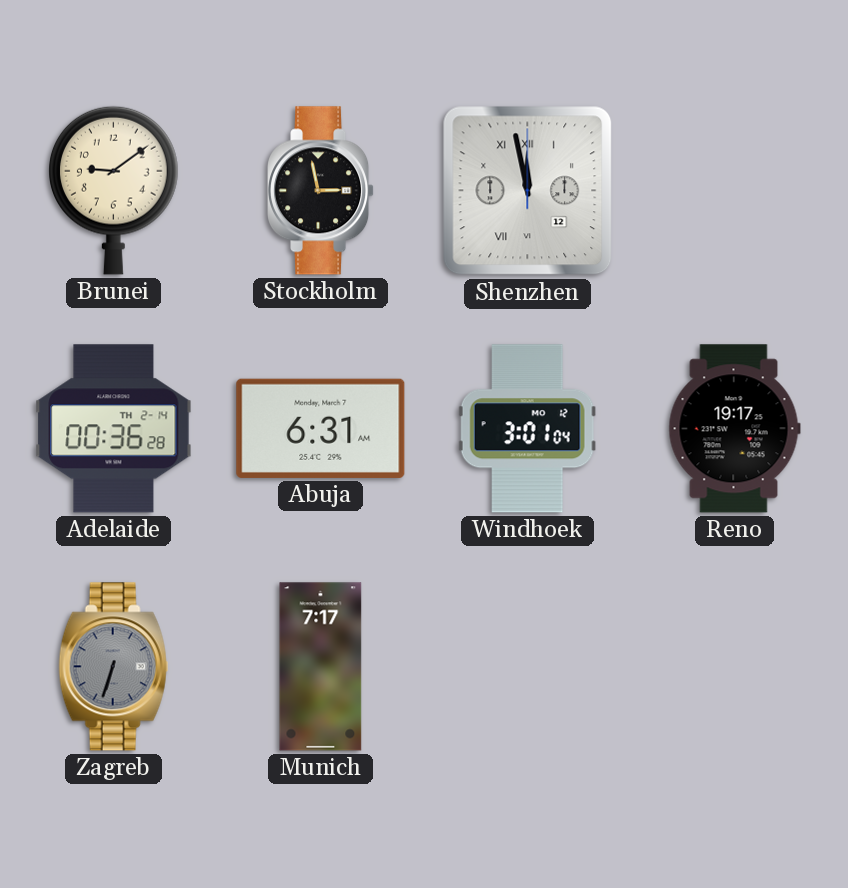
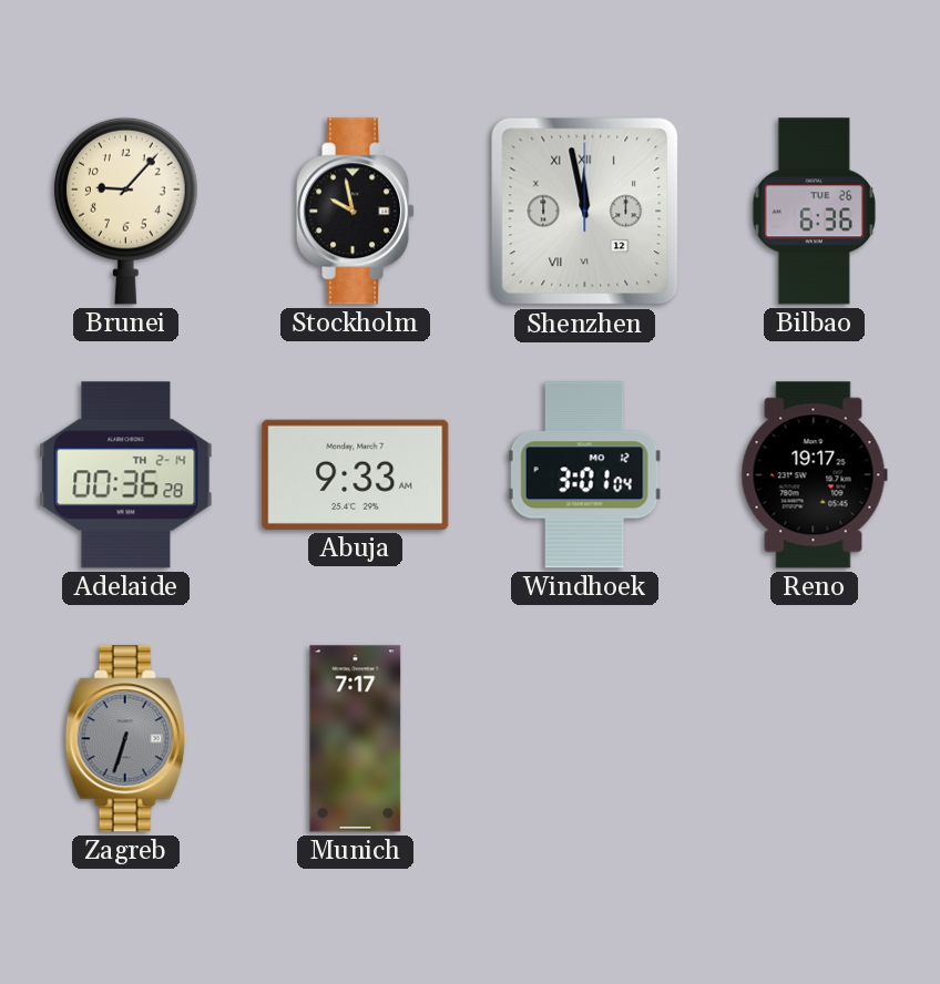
Brunei: 9:09 -> 9:07 (126, 211)
Stockholm: 2:58 -> 9:58 (357, 212)
Bilbao: none -> 6:36 (814, 212)
Abuja: 6:31 -> 9:33 (356, 474)
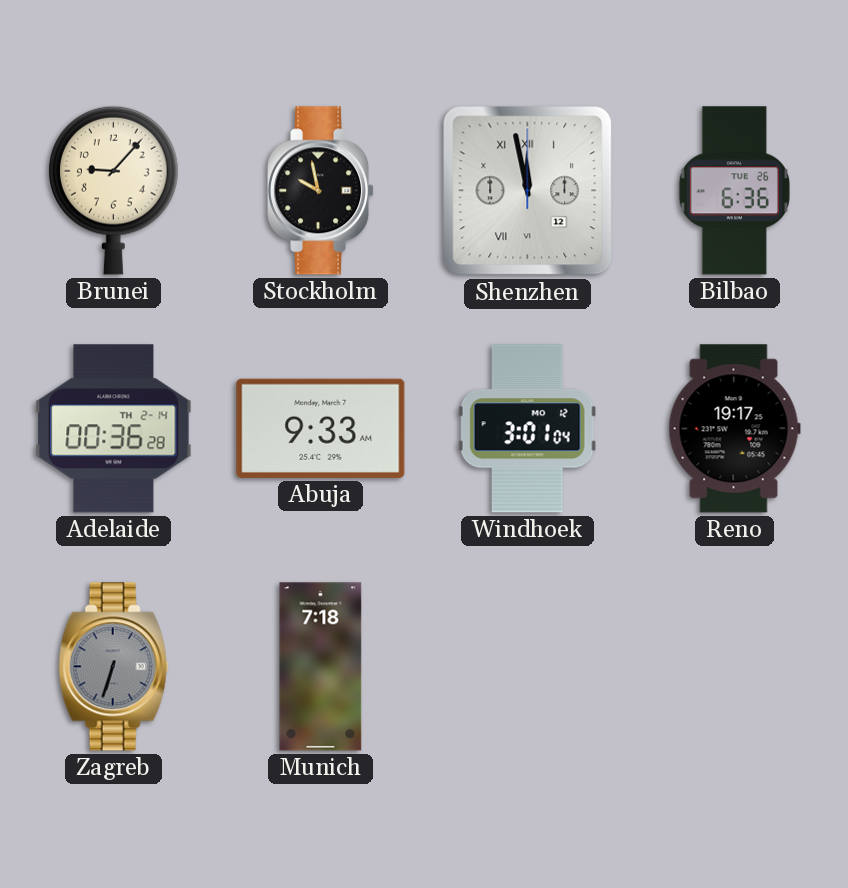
Munich: 7:17 -> 7:18 (321, 667)
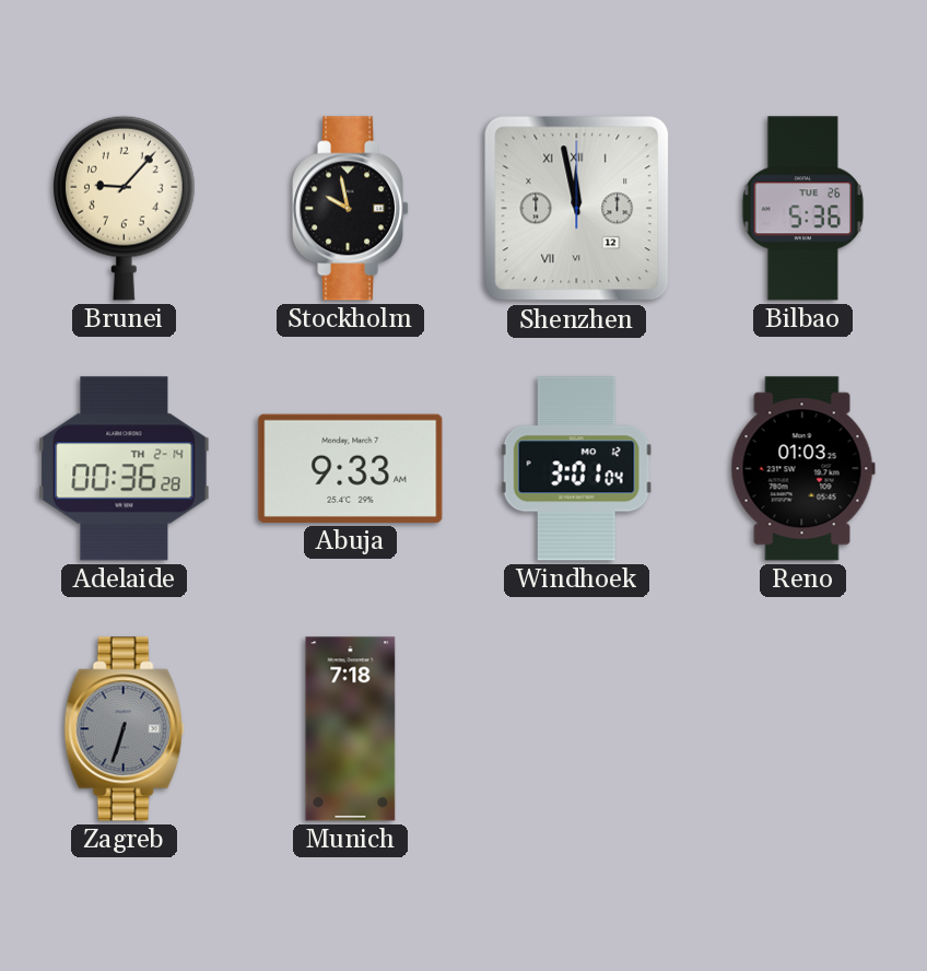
Bilbao: 6:36 -> 5:36 (802, 209)
Reno: 19:17 -> 01:03 (802, 469)
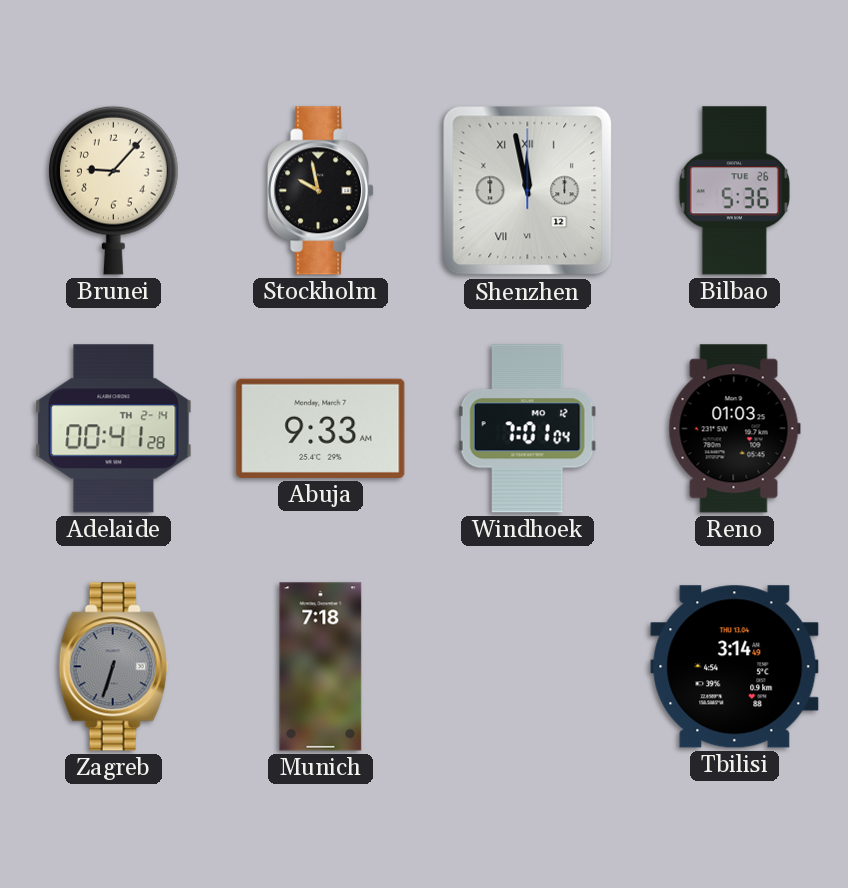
Adelaide: 00:36 -> 00:41 (114, 429)
Windhoek: 3:01 -> 7:01 (527, 429)
Tbilisi: none -> 3:14 (735, 667)
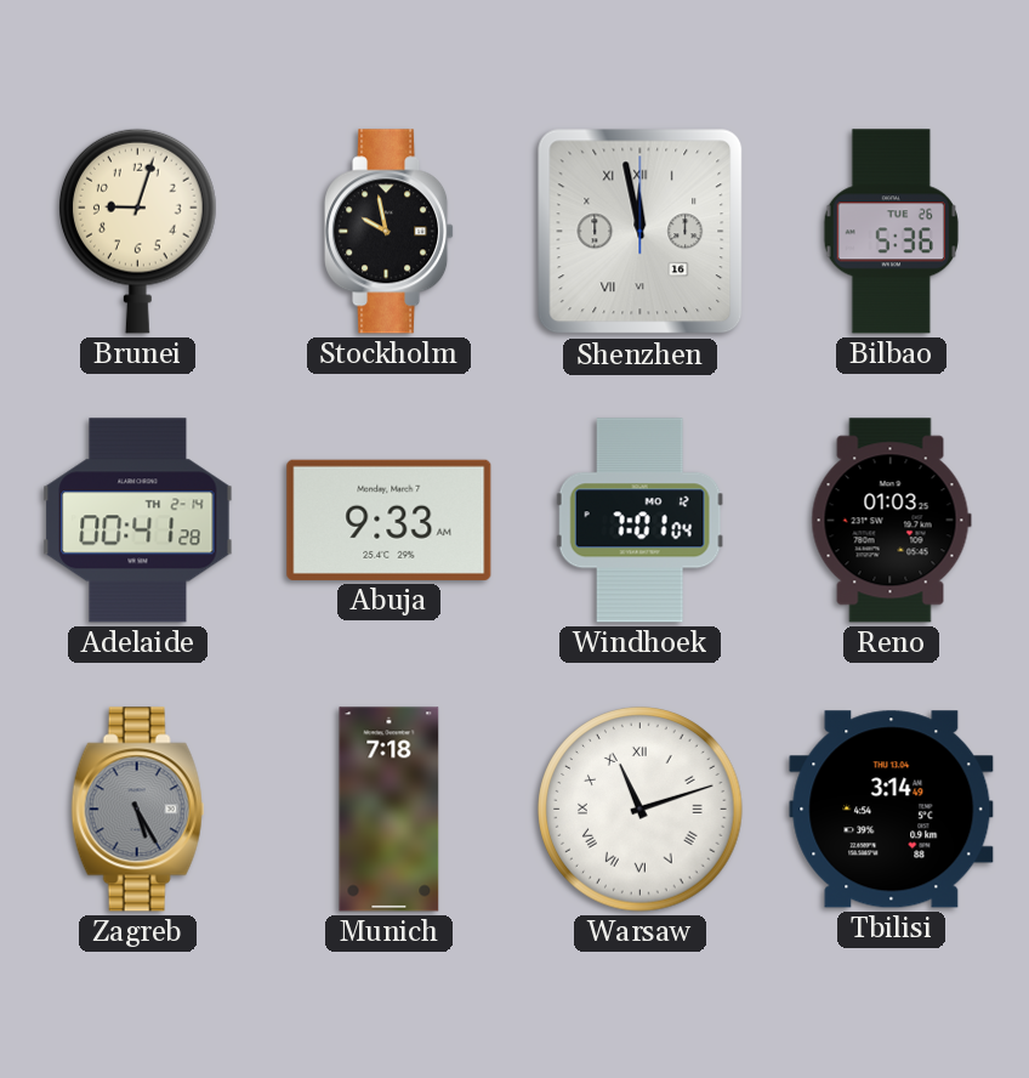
Brunei: 9:07 -> 9:03 (138, 231)
Shenzhen date: 12 -> 16 (641, 232)
Zagreb: 6:33 -> 5:25 (138, 810)
Warsaw: none -> 11:12 (641, 810)
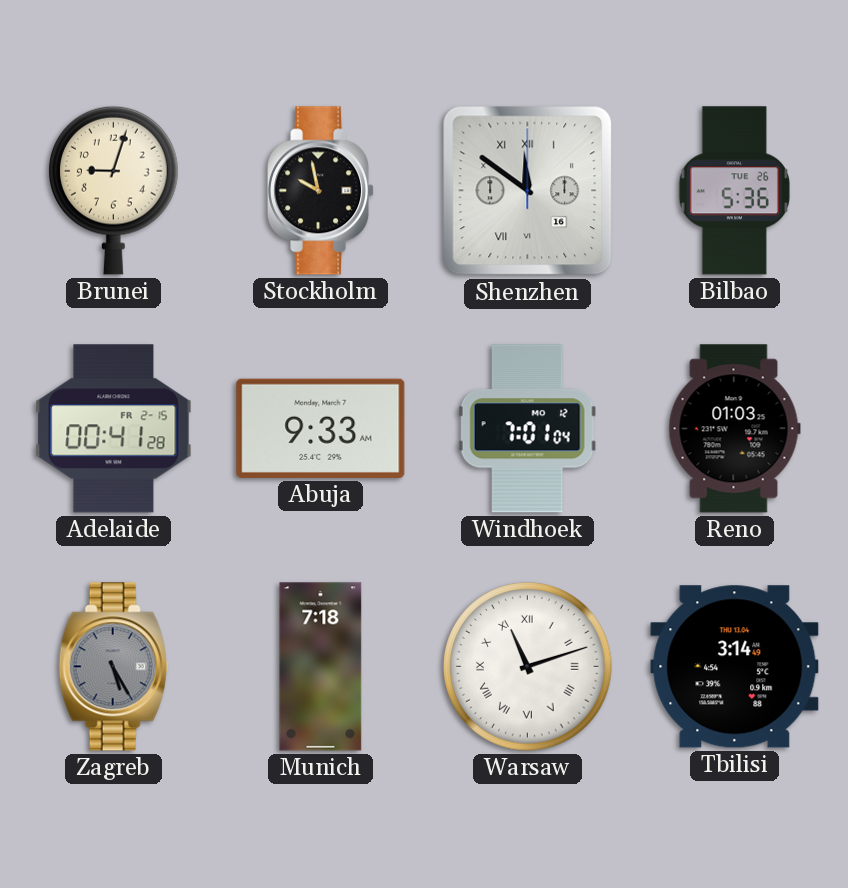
Shenzhen: 11:58 -> 11:51 (528, 191)
Adelaide date: TH 2-14 -> FR 2-15 (114, 429)
